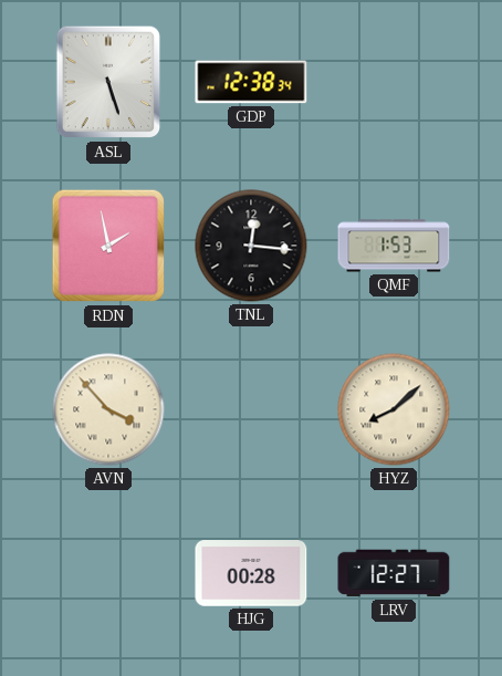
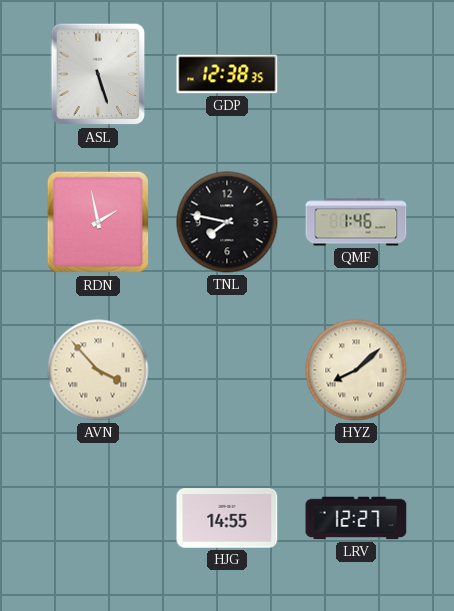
GDP: 12:38:34 -> 12:38:35 (227, 74)
TNL: 12:16 -> 7:47 (227, 222)
QMF: 1:53 -> 1:46 (356, 222)
HJG: 00:28 -> 14:55 (227, 518)
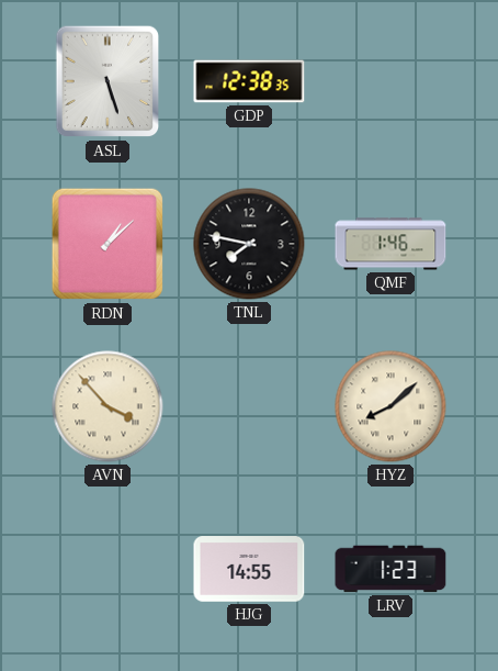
RDN: 1:58 -> 1:08 (107, 244)
LRV: 12:27 -> 1:23 (391, 569)
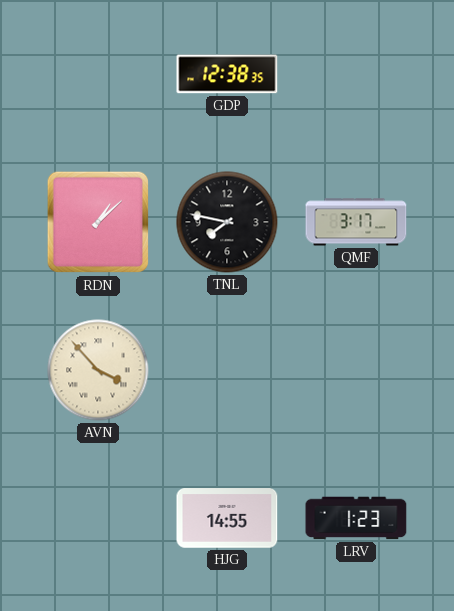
ASL: 5:27 -> none (107, 81)
QMF: 1:46 -> 3:17 (356, 222)
HYZ: 8:08 -> none (391, 406)
